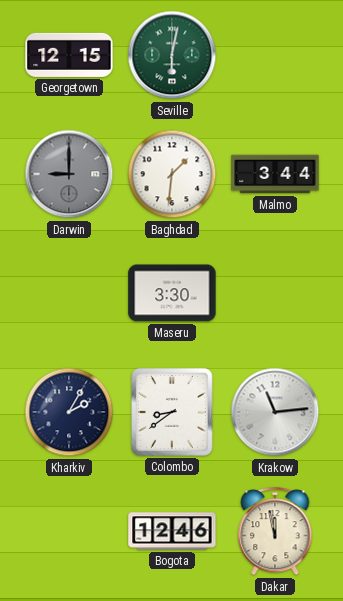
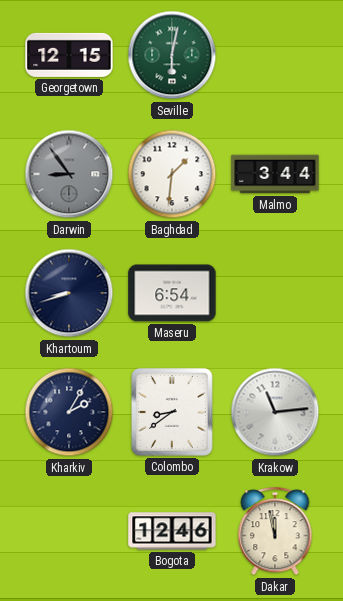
Darwin: 9:00 -> 8:54 (69, 174)
Khartoum: none -> 8:42 (69, 293)
Maseru: 3:30 -> 6:54 (172, 293)
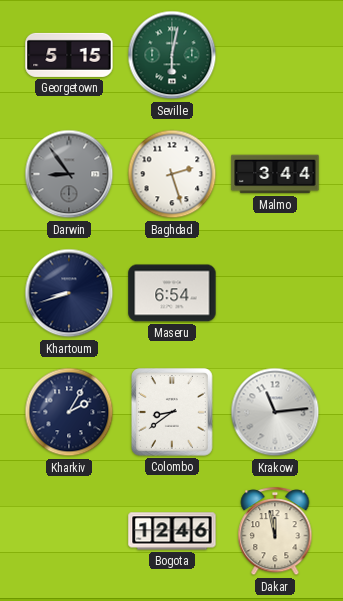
Georgetown: 12:15 -> 5:15 (69, 55)
Baghdad: 1:31 -> 2:27 (172, 174)
